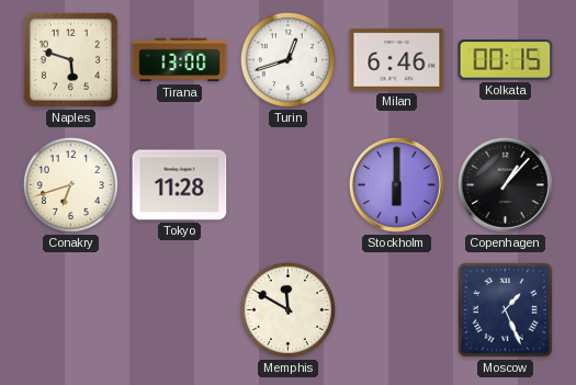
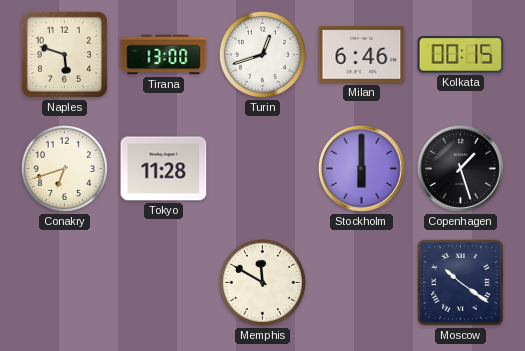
Copenhagen: 1:07 -> 1:27 (460, 168)
Moscow: 1:26 -> 10:21 (460, 282)
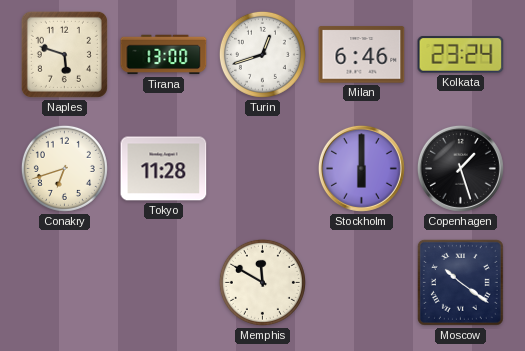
Kolkata: 00:15 -> 23:24 (461, 55)
